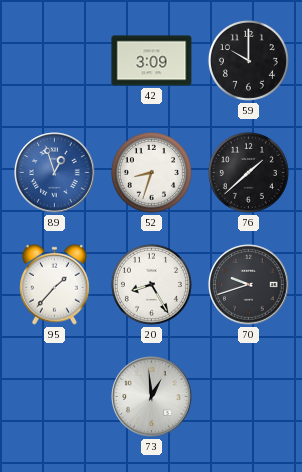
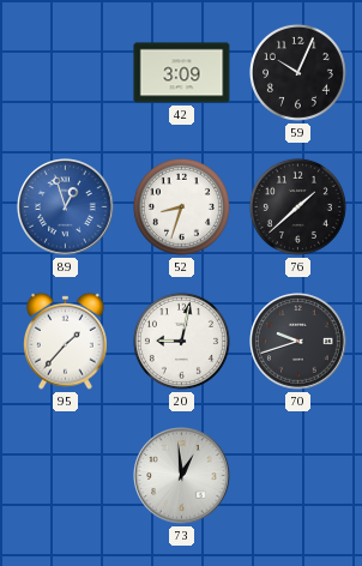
59: 10:00 -> 10:04 (297, 72)
20: 8:25 -> 9:02 (181, 341)
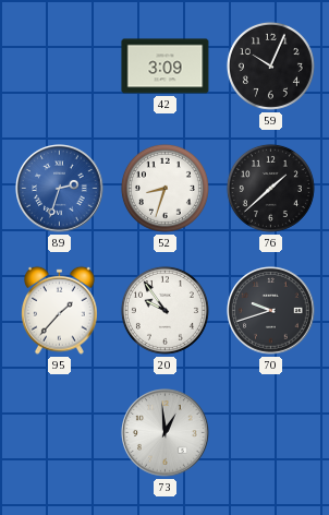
89: 12:57 -> 2:33 (60, 189)
20: 9:02 -> 9:54 (164, 310)
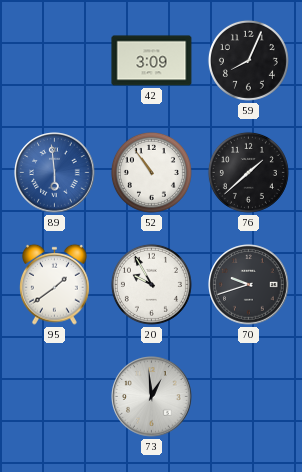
59: 10:04 -> 8:04 (248, 60)
89: 2:33 -> 5:59 (55, 173)
52: 8:33 -> 10:54 (151, 172)
95: 1:37 -> 1:39 (55, 284)
20: 9:54 -> 9:55 (151, 284)
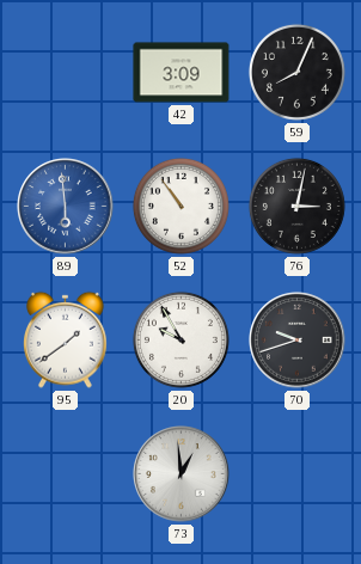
76: 1:38 -> 3:02 (296, 206)
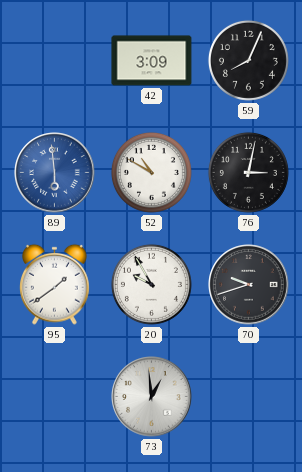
52: 10:54 -> 10:50 (151, 172)
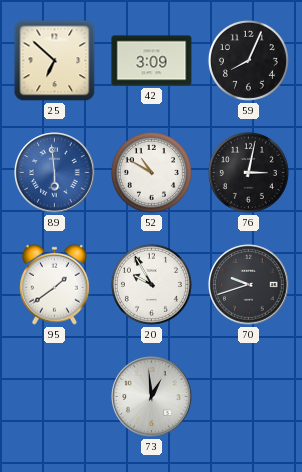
25: none -> 6:52 (55, 61)
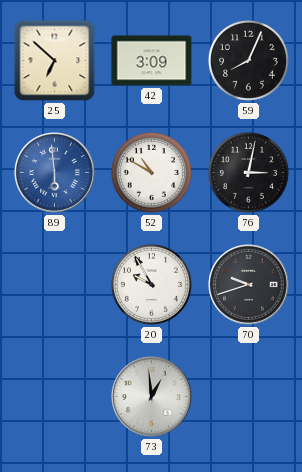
95: 1:39 -> none (55, 284)
